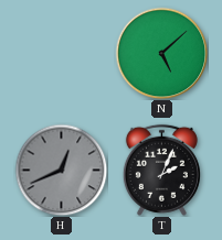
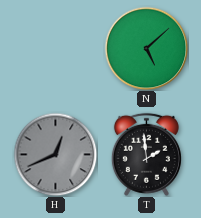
T: 2:04 -> 1:59 (146, 154)
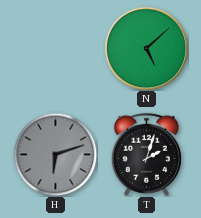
H: 12:41 -> 6:12 (55, 154)
T: 1:59 -> 2:03 (146, 154)
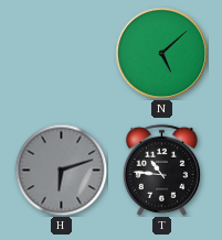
T: 2:03 -> 10:46 (161, 170)
